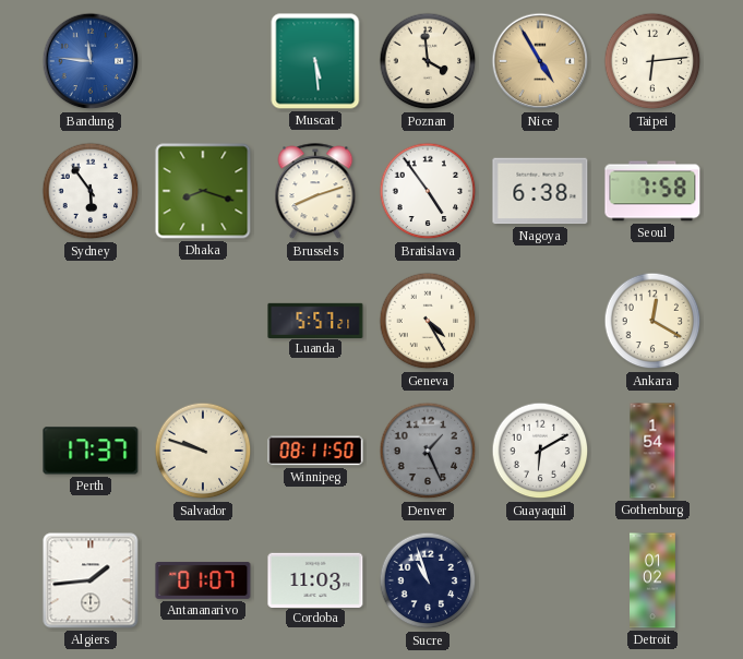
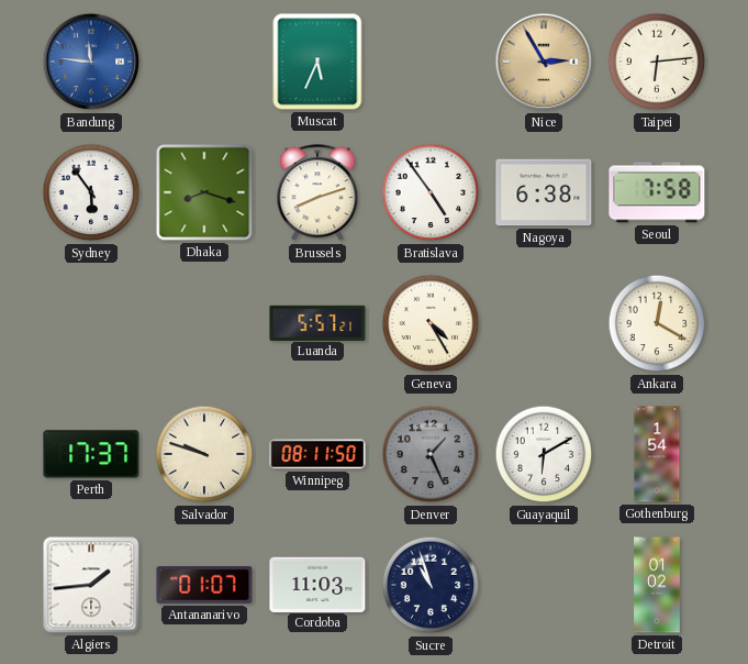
Muscat: 5:29 -> 5:34 (317, 62)
Poznan: 3:59 -> none (428, 61)
Nice: 4:55 -> 2:55 (544, 62)
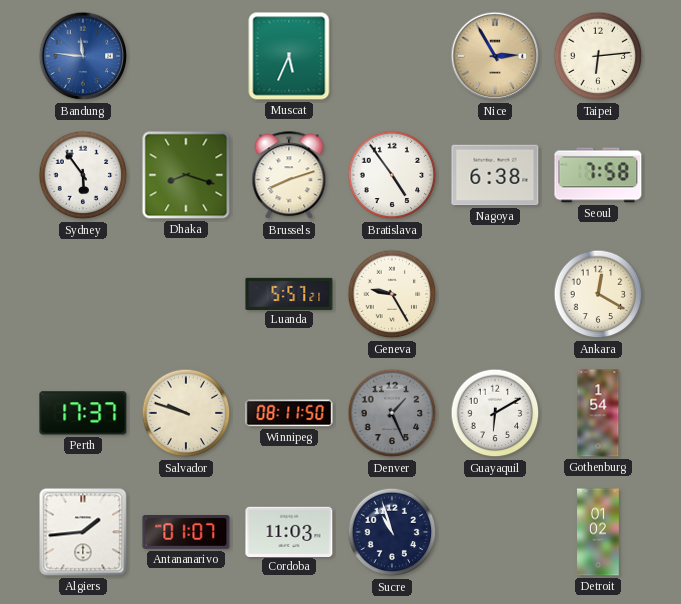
Geneva: 4:25 -> 9:25 (392, 294)
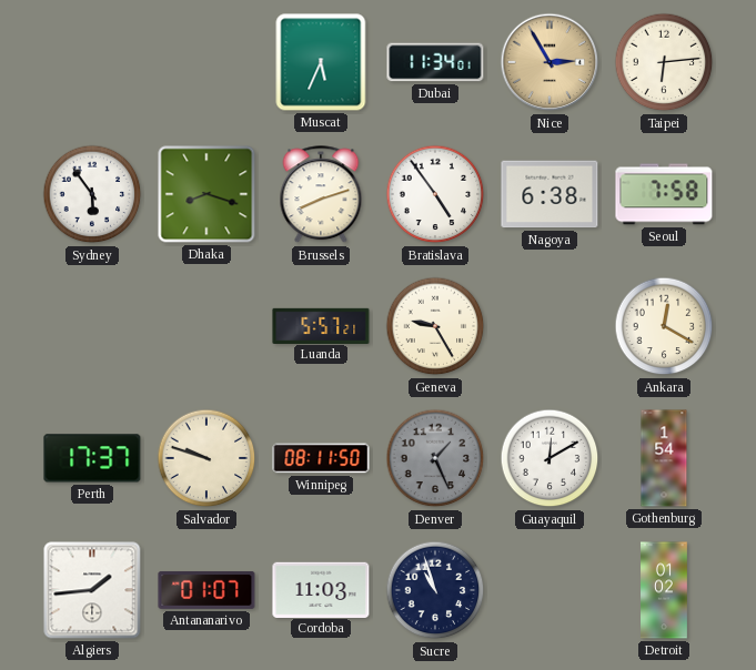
Bandung: 11:46 -> none (83, 56)
Dubai: none -> 11:34 (435, 62)
Guayaquil: 6:10 -> 12:10 (550, 458)
